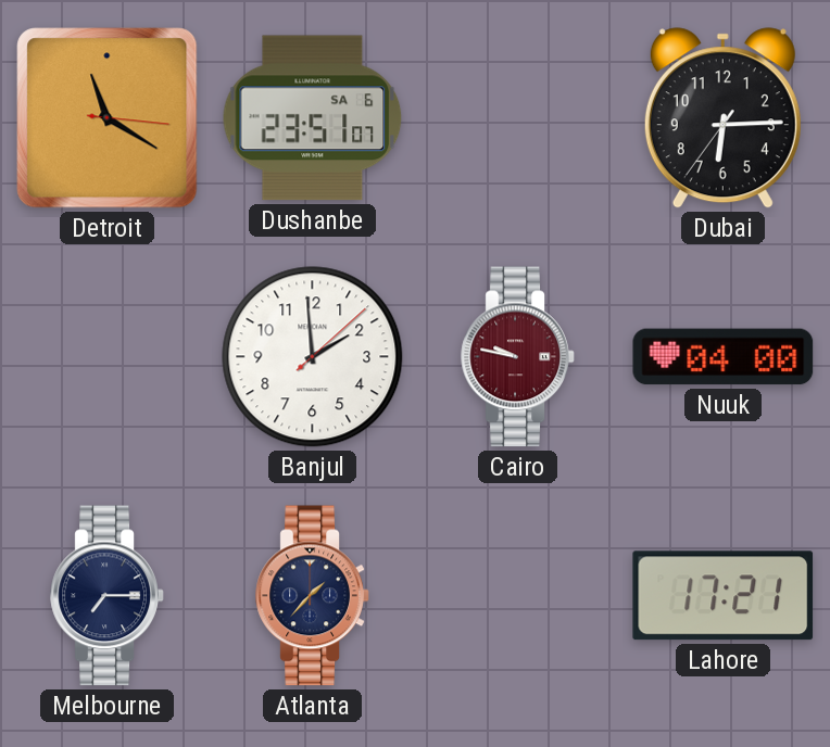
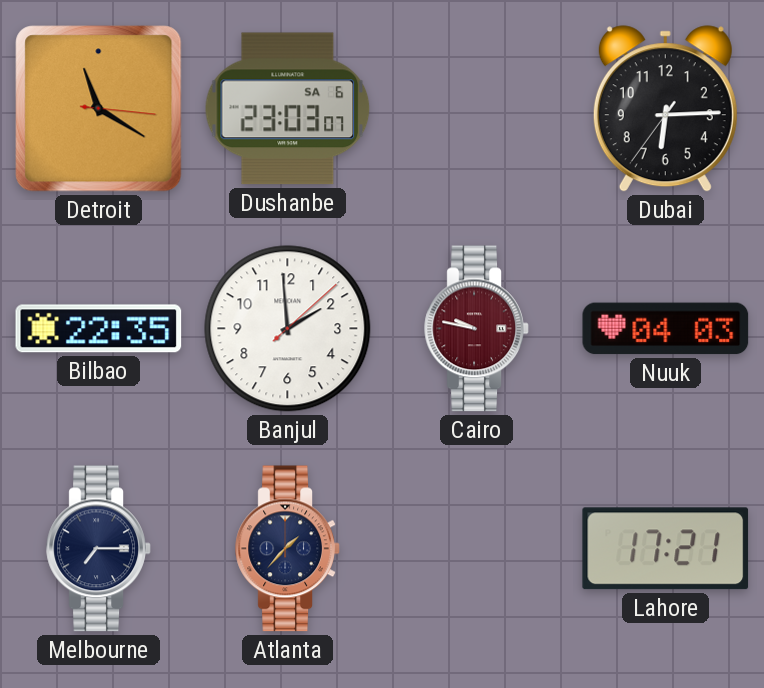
Dushanbe: 23:51 -> 23:03 (288, 109)
Bilbao: none -> 22:35 (99, 329)
Nuuk: 04:00 -> 04:03 (666, 329)
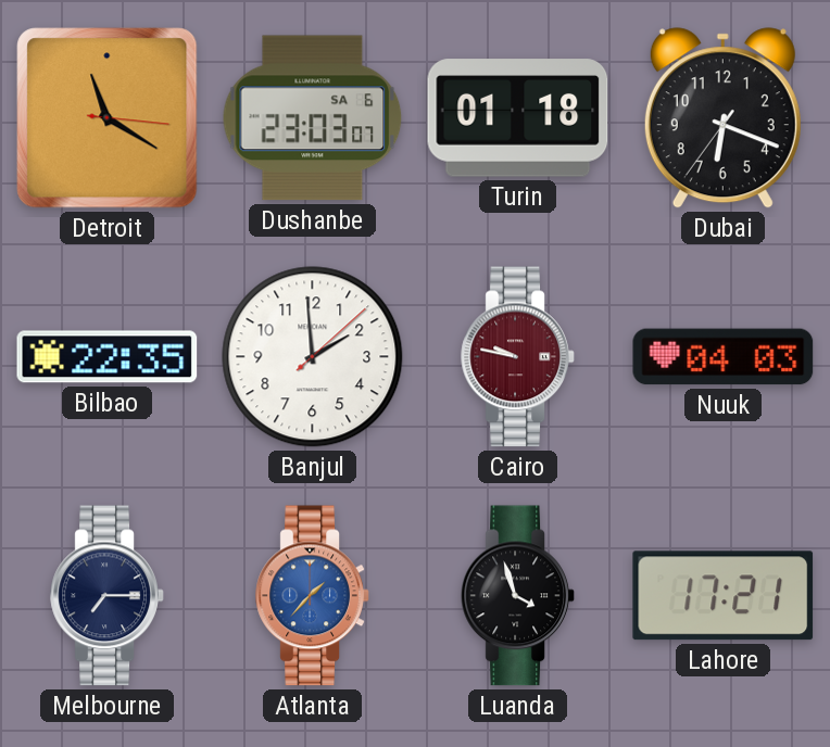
Turin: none -> 01:18 (518, 118)
Dubai: 6:14 -> 6:18 (722, 118)
Atlanta dial: navy -> blue (313, 596)
Luanda: none -> 3:57 (518, 596)
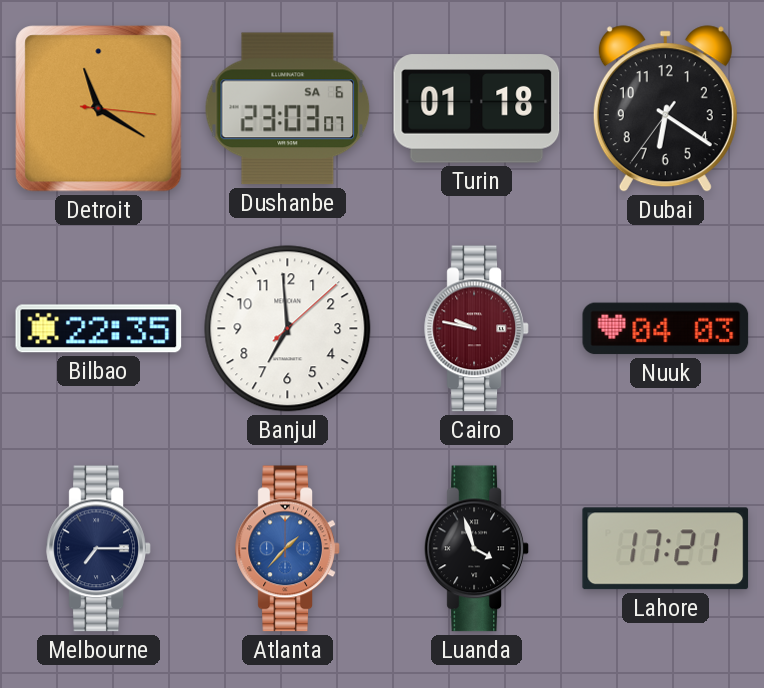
Dubai: 6:18 -> 6:20 (665, 109)
Banjul: 1:59 -> 6:59 (288, 329)
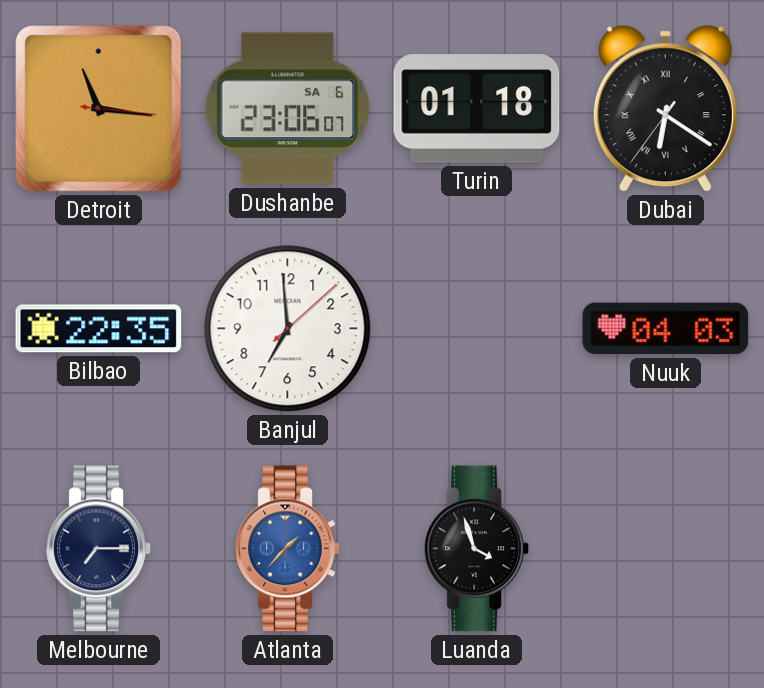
Detroit: 11:20 -> 11:16 (99, 109)
Dushanbe: 23:03 -> 23:06 (288, 109)
Dubai numerals: Arabic -> Roman (665, 109)
Cairo: 9:47 -> none (477, 329)
Lahore: 17:21 -> none (666, 549)
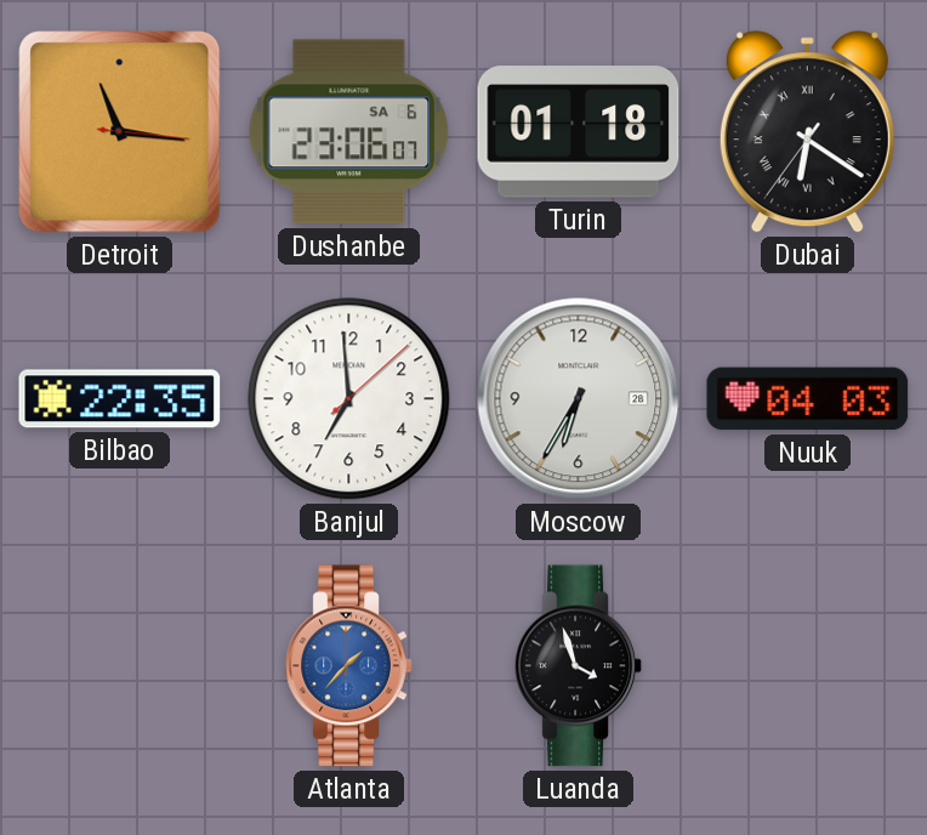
Moscow: none -> 6:35 (579, 399)
Melbourne: 7:15 -> none (99, 549)
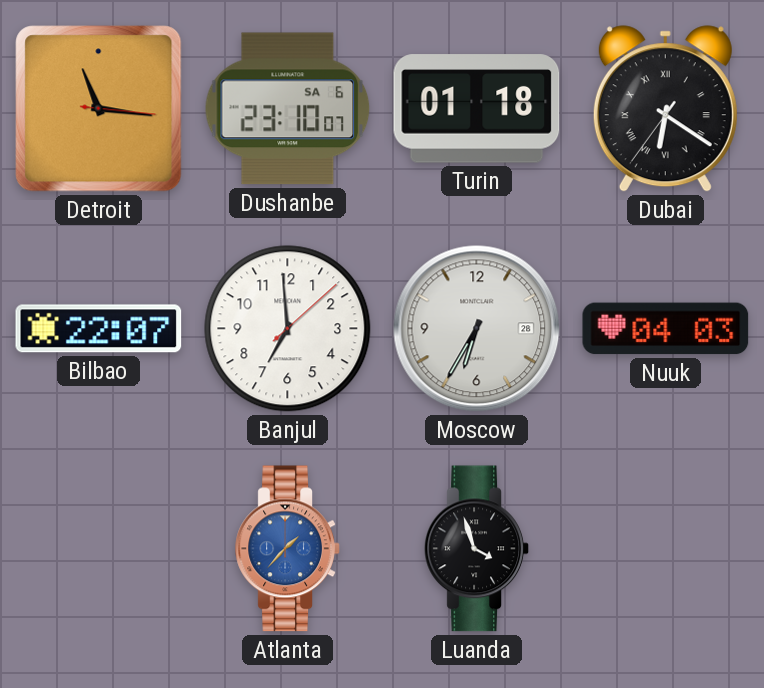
Dushanbe: 23:06 -> 23:10 (288, 109)
Bilbao: 22:35 -> 22:07 (99, 329)
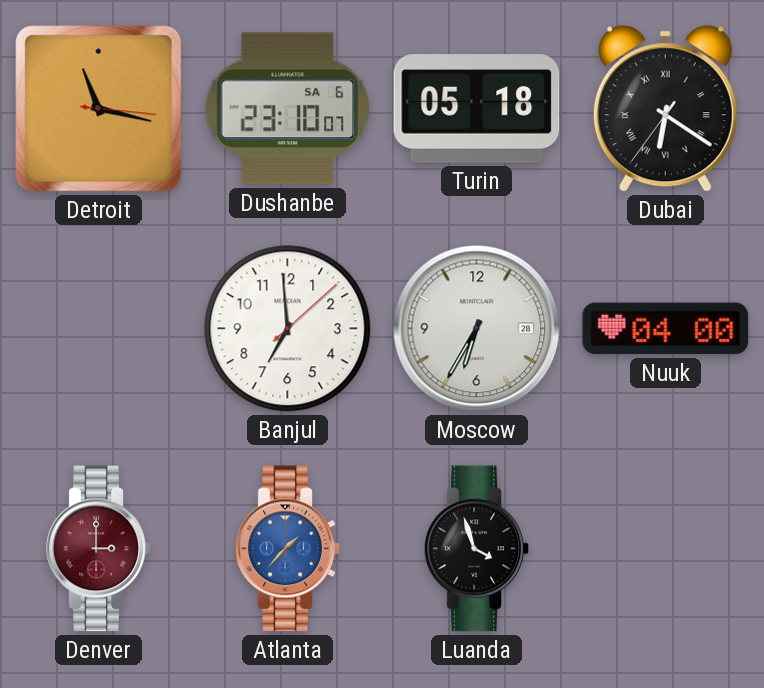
Detroit: 11:16 -> 11:17 (99, 109)
Turin: 01:18 -> 05:18 (477, 109)
Bilbao: 22:07 -> none (99, 329)
Nuuk: 04:03 -> 04:00 (666, 329)
Denver: none -> 3:00 (99, 549)
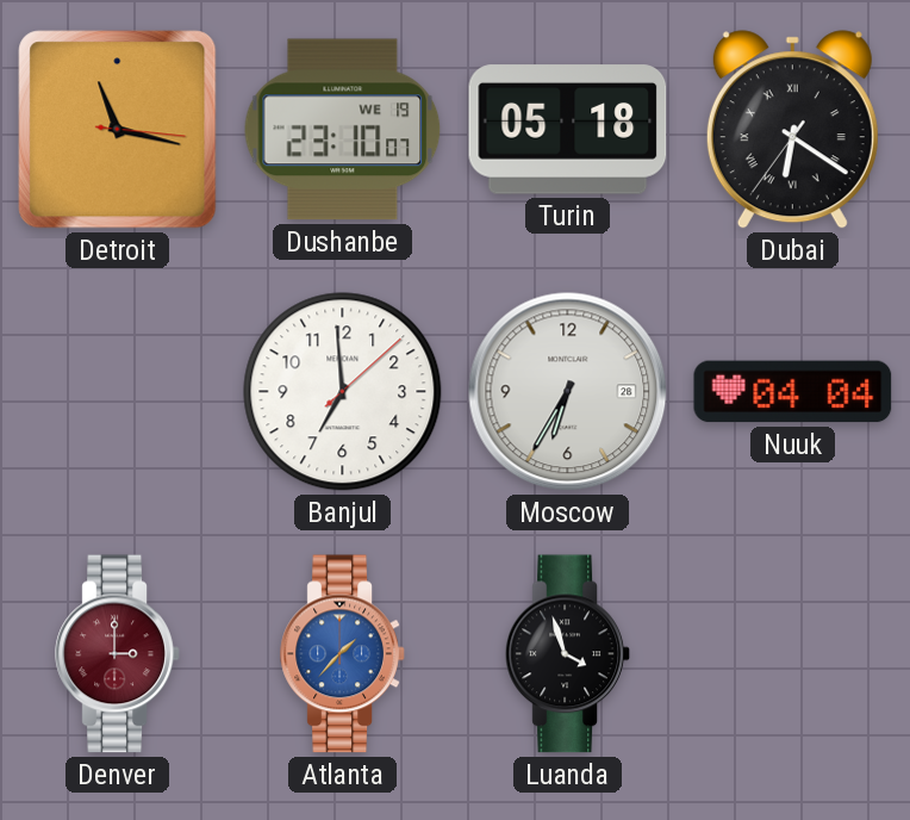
Dushanbe date: SA 6 -> WE 19 (343, 130)
Nuuk: 04:00 -> 04:04 (793, 392)
